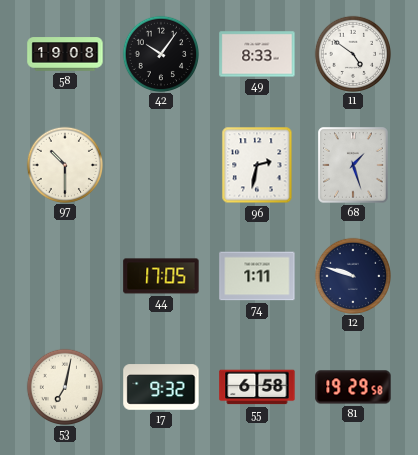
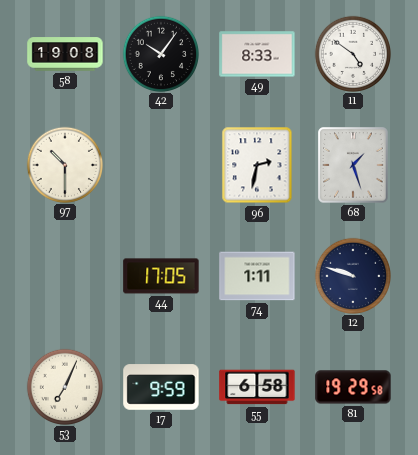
53: 7:02 -> 7:04 (64, 386)
17: 9:32 -> 9:59 (161, 387)
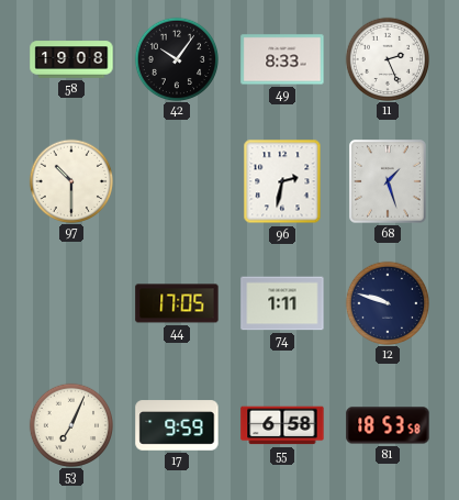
11: 4:51 -> 2:26 (387, 58)
81: 19:29 -> 18:53 (388, 425)
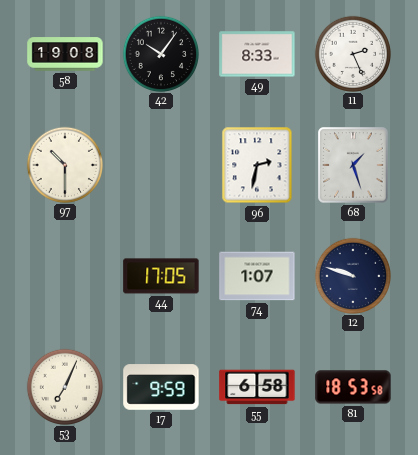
74: 1:11 -> 1:07 (257, 276)
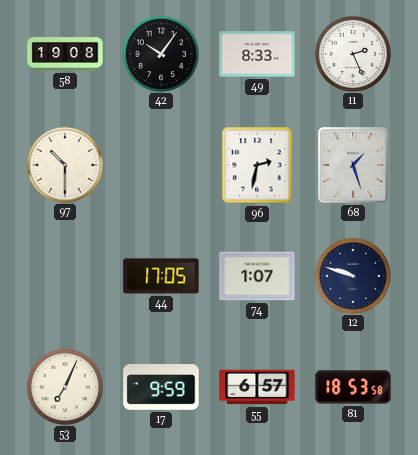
55: 6:58 -> 6:57 (257, 387)
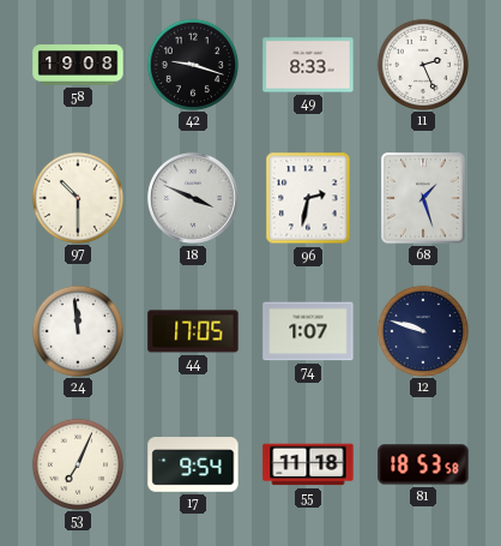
42: 10:06 -> 9:18 (192, 64)
18: none -> 3:49 (193, 198)
24: none -> 11:59 (77, 330)
17: 9:59 -> 9:54 (193, 464)
55: 6:57 -> 11:18 (308, 464)
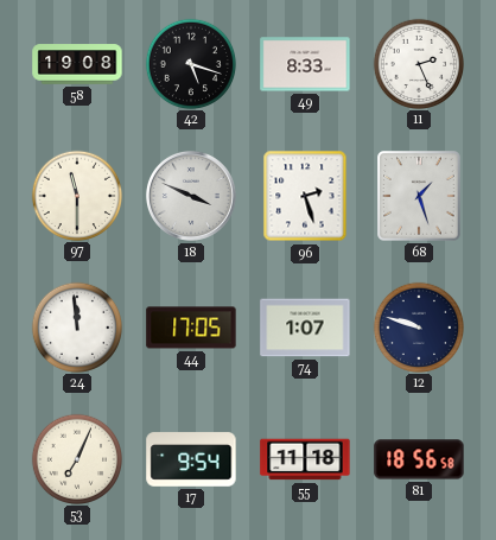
42: 9:18 -> 5:18 (190, 63)
97: 10:30 -> 11:30 (76, 195)
96: 2:32 -> 2:27 (305, 196)
81: 18:53 -> 18:56 (419, 459)
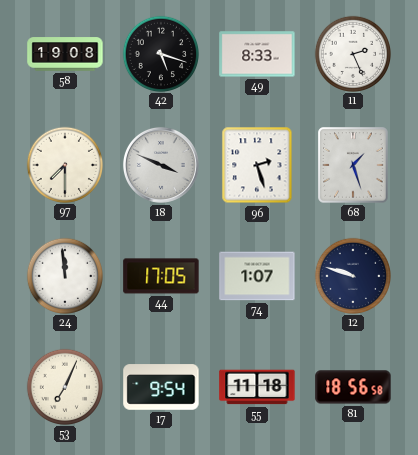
97: 11:30 -> 7:30 (64, 164)
